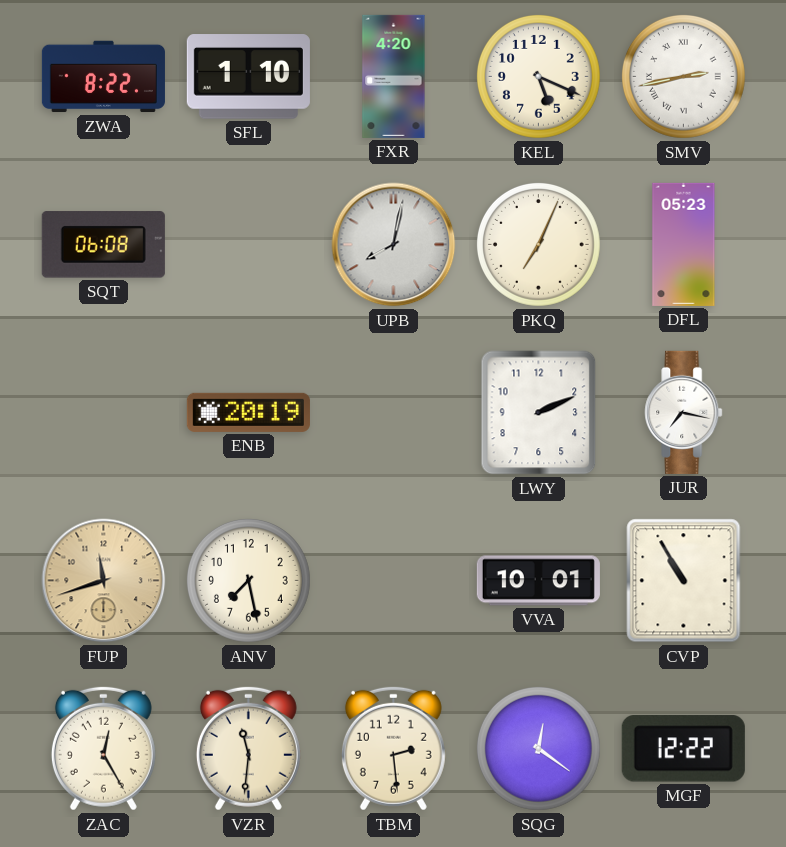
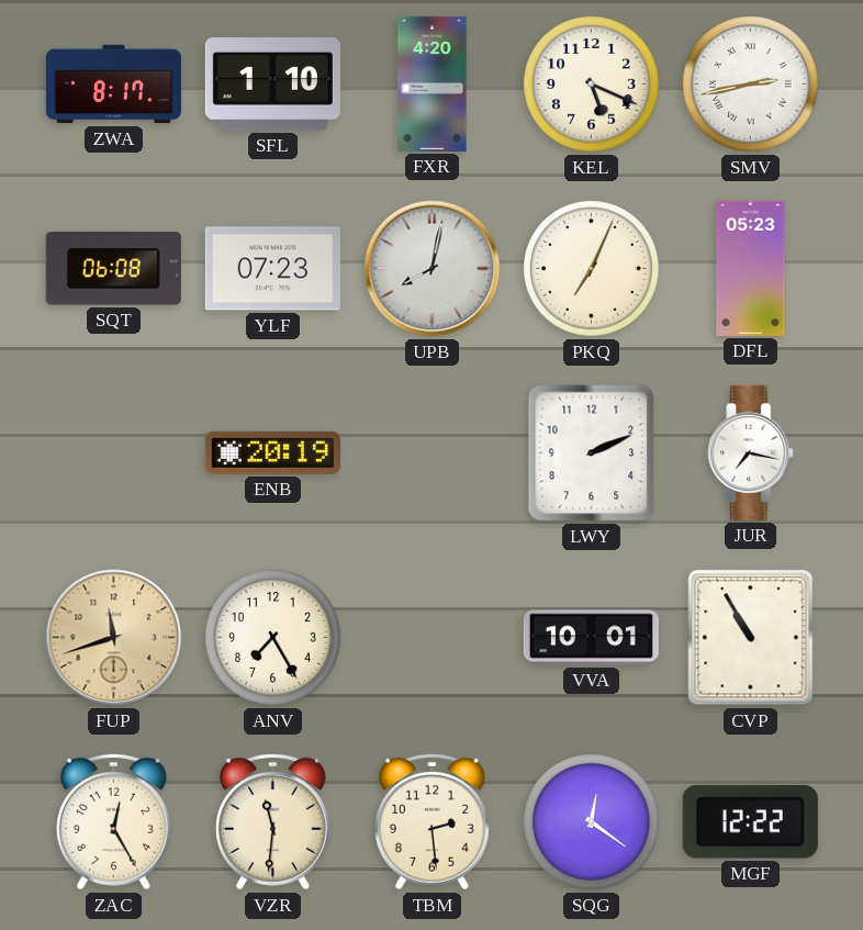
ZWA: 8:22 -> 8:17 (113, 85)
YLF: none -> 07:23 (272, 269)
ANV: 7:28 -> 7:25 (272, 637)
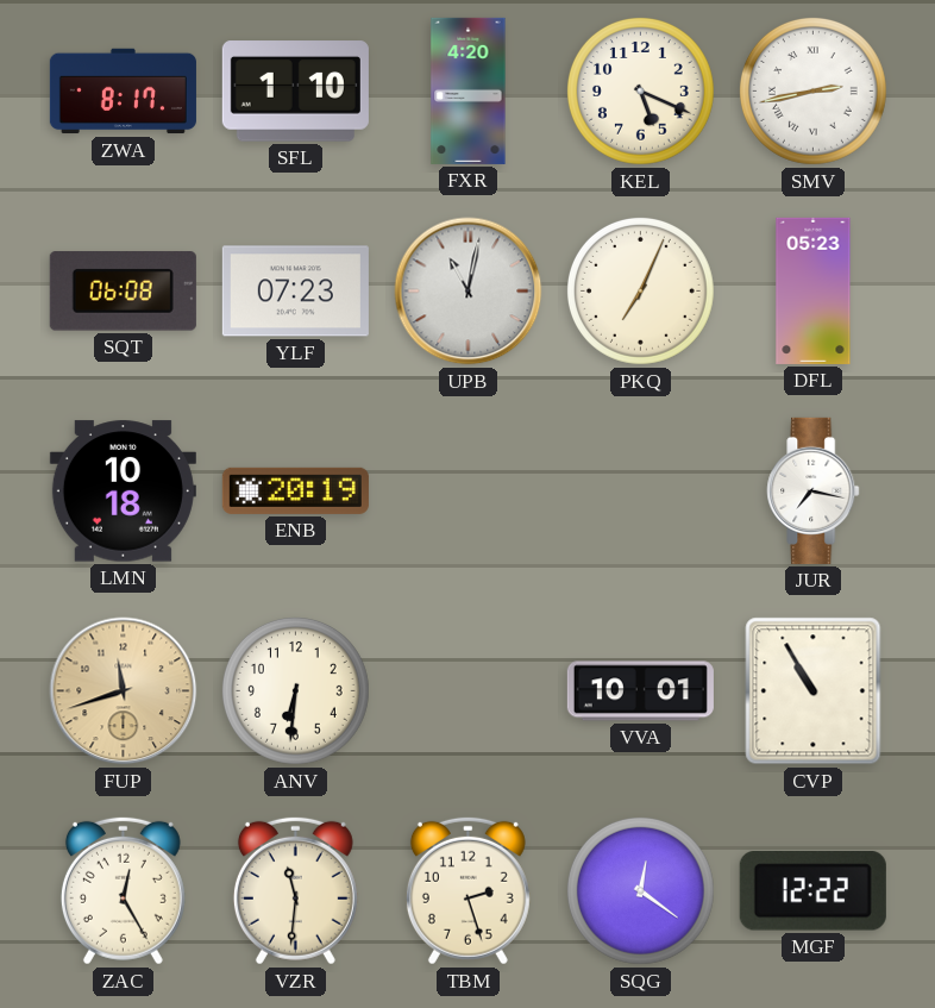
UPB: 8:02 -> 11:02 (469, 292)
LMN: none -> 10:18 (123, 492)
LWY: 2:11 -> none (592, 453)
ANV: 7:25 -> 6:31 (295, 690)
TBM: 2:29 -> 2:27 (467, 890)
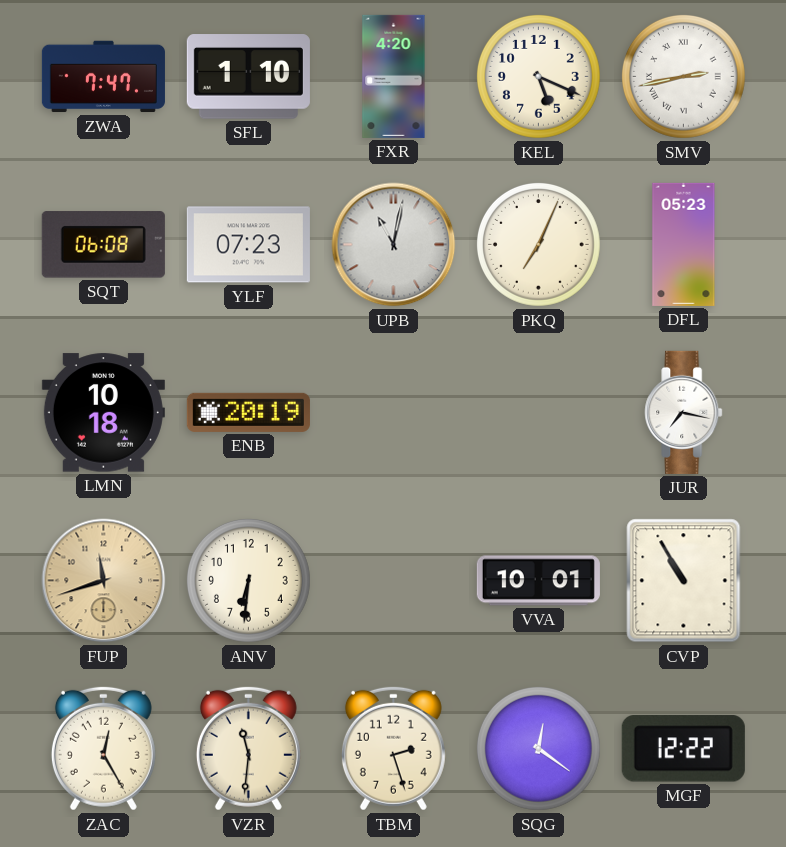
ZWA: 8:17 -> 7:47 (103, 77)
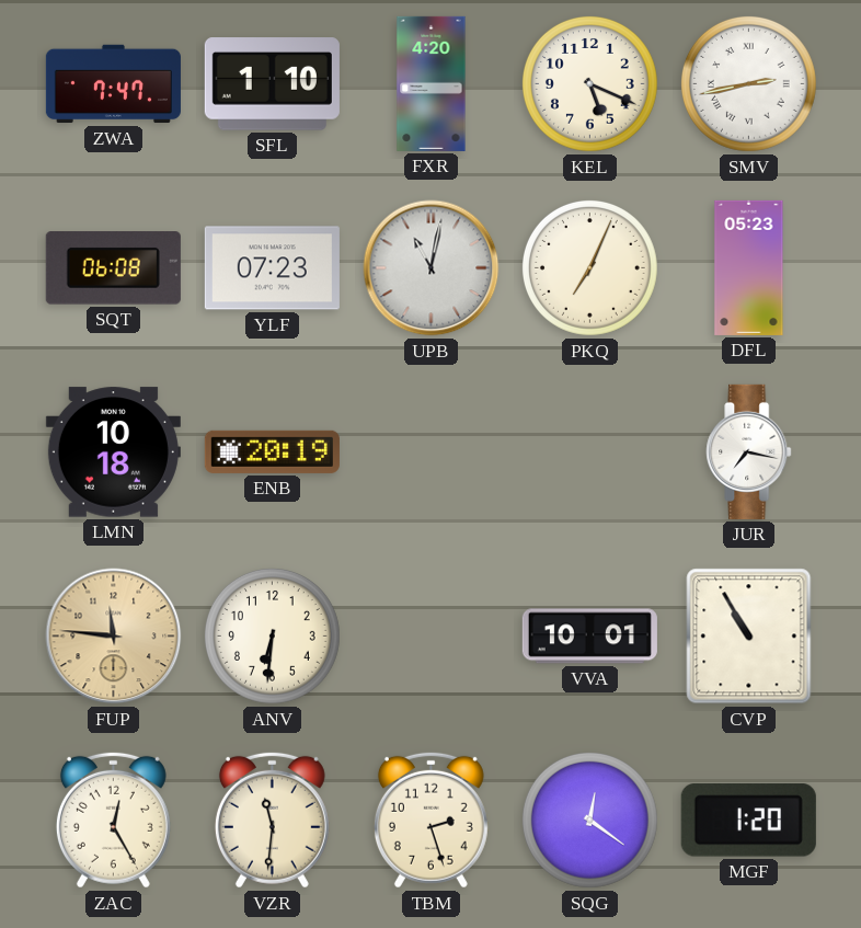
FUP: 11:42 -> 11:46 (114, 637)
MGF: 12:22 -> 1:20 (748, 821)
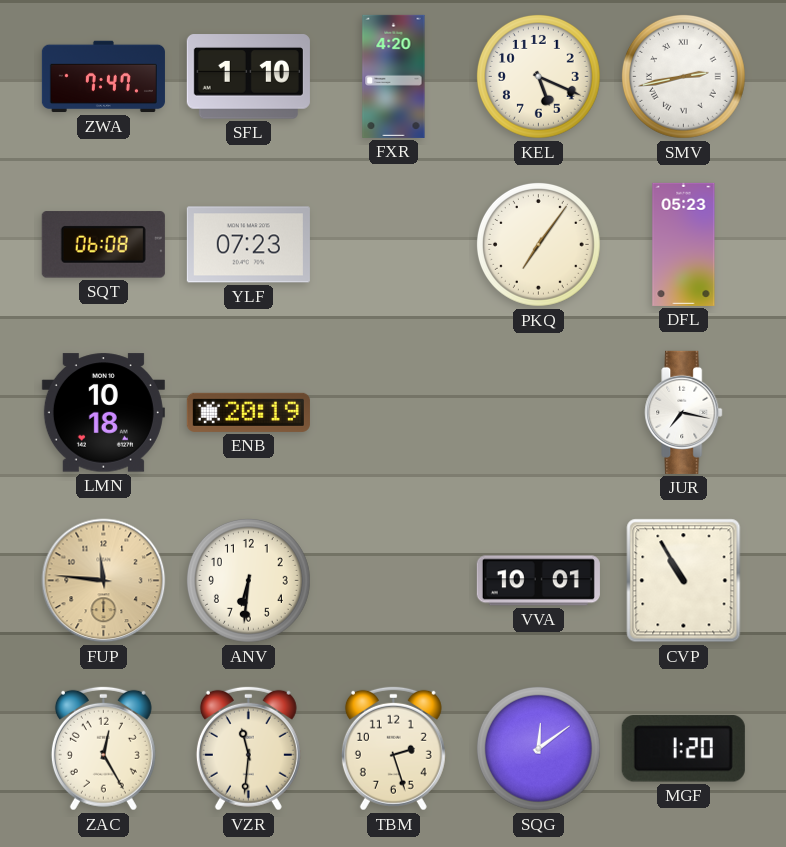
UPB: 11:02 -> none (432, 268)
PKQ: 7:04 -> 7:06 (538, 244)
SQG: 12:21 -> 12:09 (538, 748)
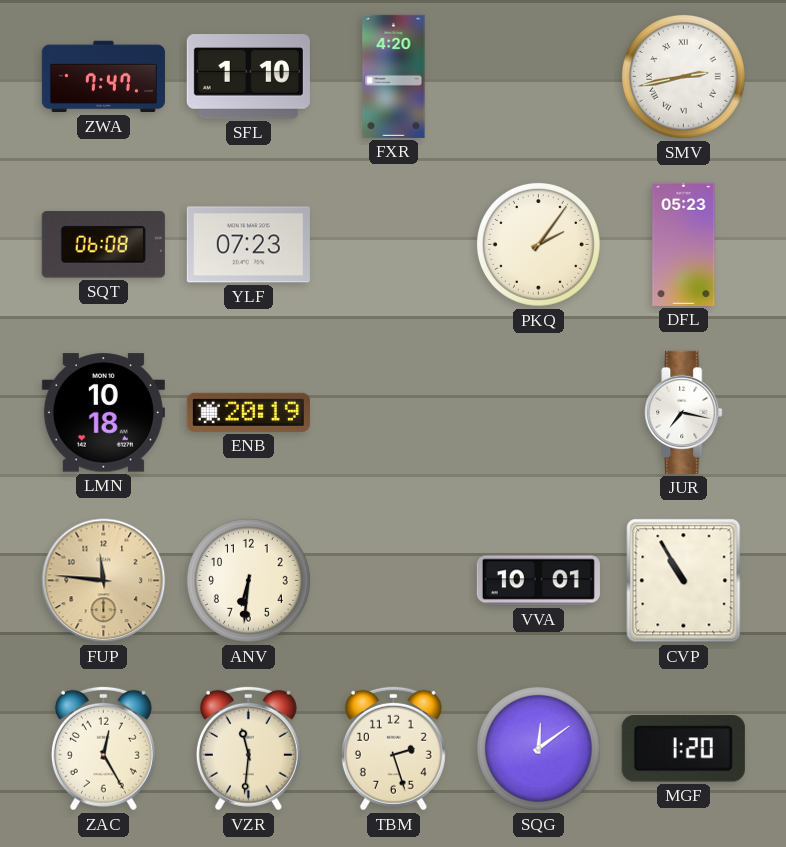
KEL: 5:19 -> none (538, 76)
PKQ: 7:06 -> 2:06 (538, 244)
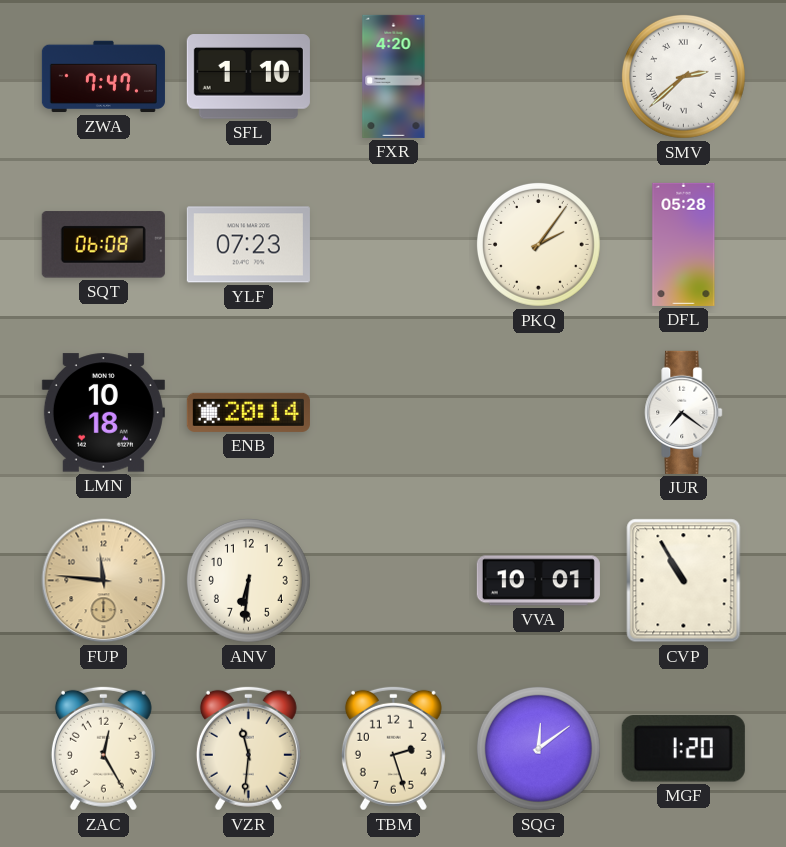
SMV: 2:43 -> 2:38 (683, 76)
DFL: 05:23 -> 05:28 (684, 244)
ENB: 20:19 -> 20:14 (248, 412)
JUR: 7:17 -> 7:21 (684, 412)
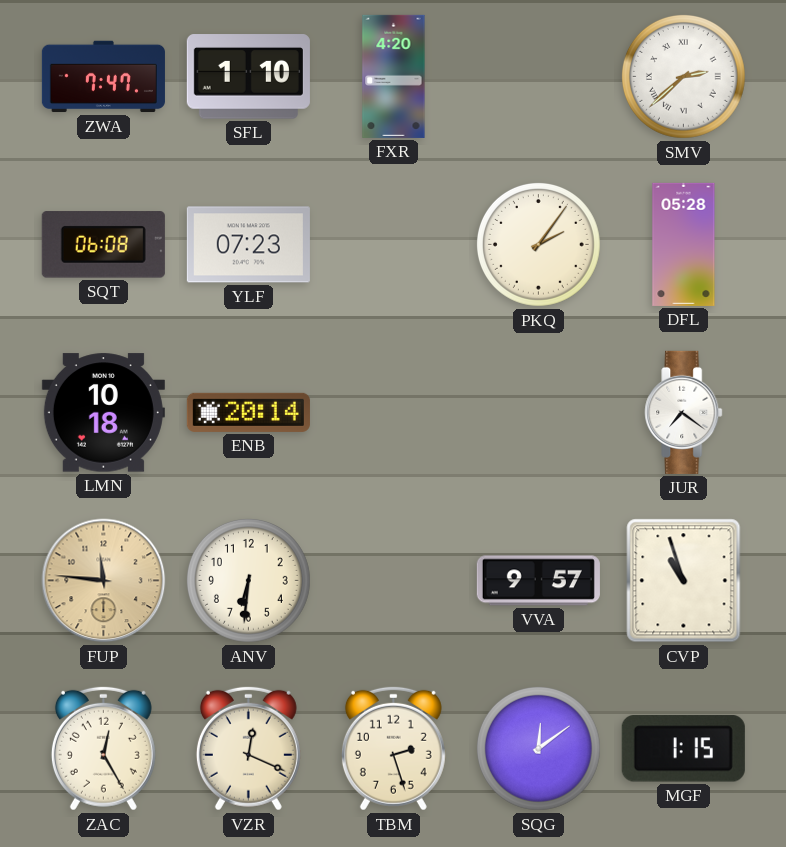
VVA: 10:01 -> 9:57 (538, 581)
CVP: 10:55 -> 10:57 (684, 581)
VZR: 11:31 -> 12:19 (248, 748)
MGF: 1:20 -> 1:15 (683, 749)
